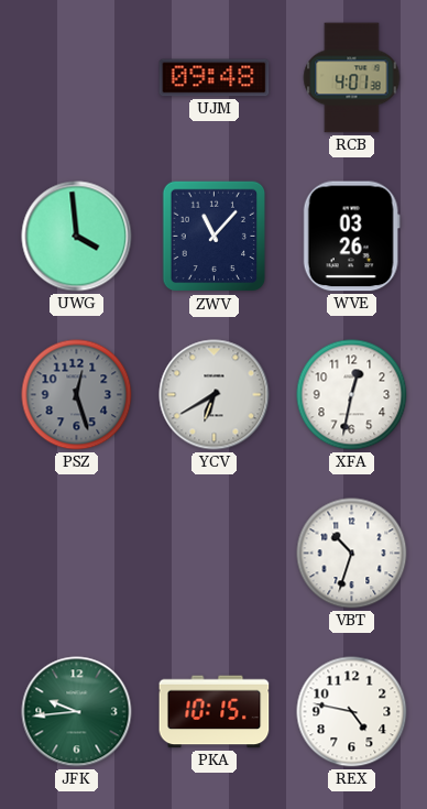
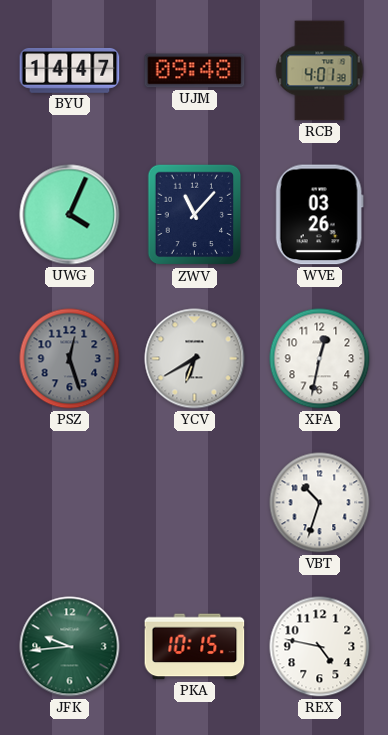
BYU: none -> 14:47 (70, 70)
UWG: 3:59 -> 4:04 (70, 215)
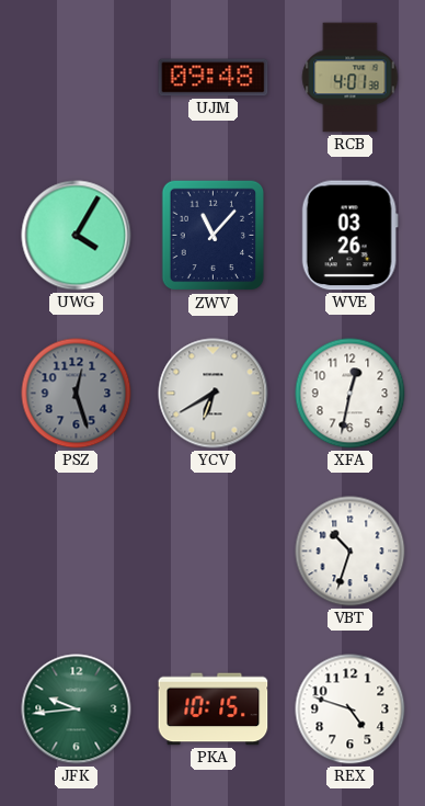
BYU: 14:47 -> none (70, 70)
UWG: 4:04 -> 4:05 (77, 236)
REX: 4:47 -> 4:48 (351, 709)
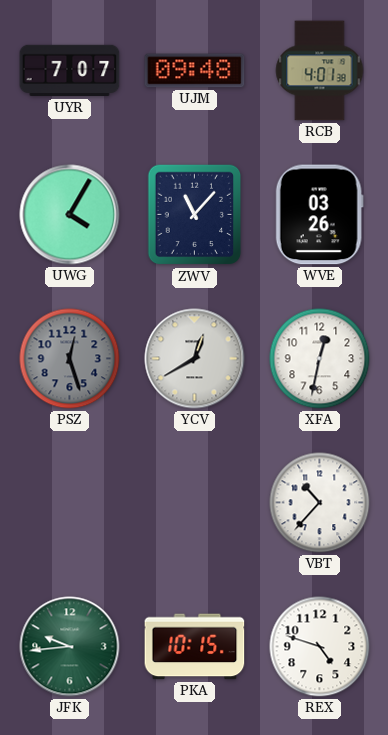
UYR: none -> 7:07 (70, 71)
YCV: 6:40 -> 12:40 (195, 359)
VBT: 10:33 -> 10:37 (320, 503)
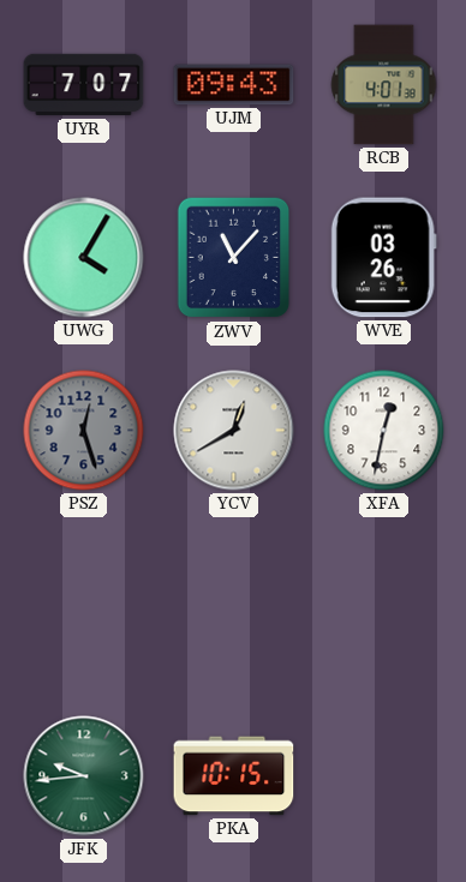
UJM: 09:48 -> 09:43 (234, 85)
VBT: 10:37 -> none (320, 503)
REX: 4:48 -> none (320, 647)
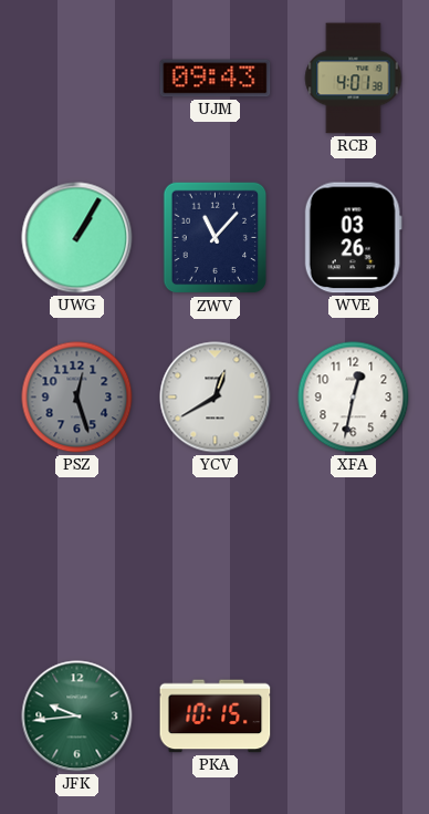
UYR: 7:07 -> none (84, 85)
UWG: 4:05 -> 1:05 (77, 238)
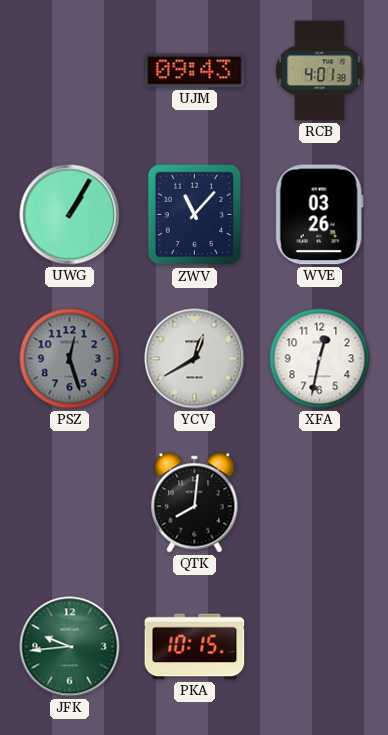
QTK: none -> 8:01 (195, 503)
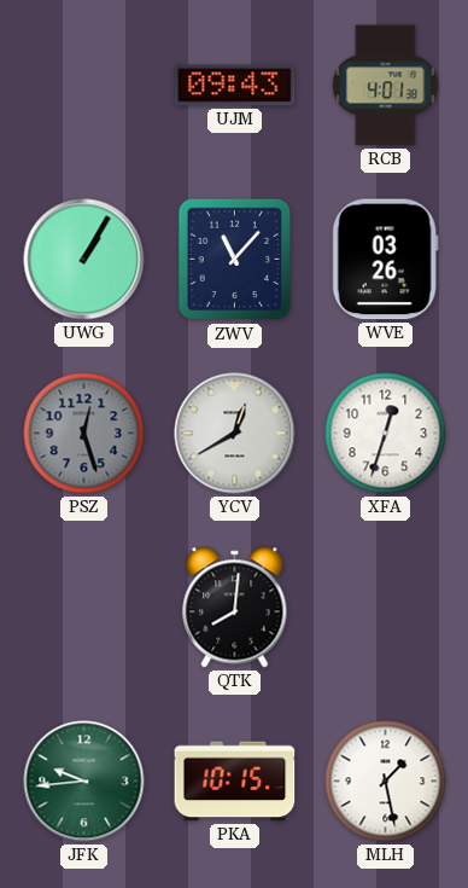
XFA: 12:32 -> 12:33 (386, 434)
MLH: none -> 1:28 (386, 782)
